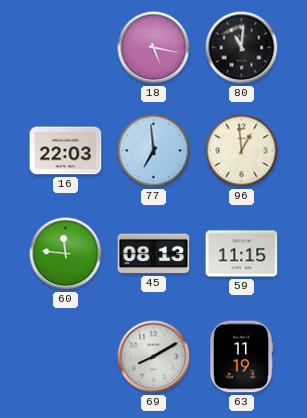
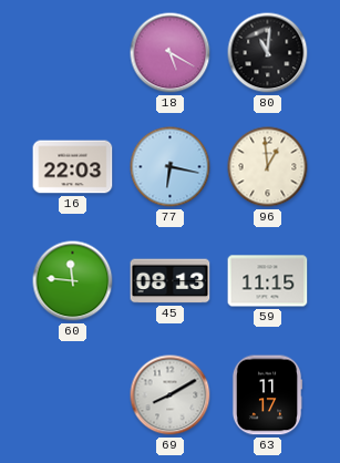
18: 5:17 -> 5:20 (171, 53)
77: 6:59 -> 6:17 (171, 167)
63: 11:19 -> 11:17 (267, 395)
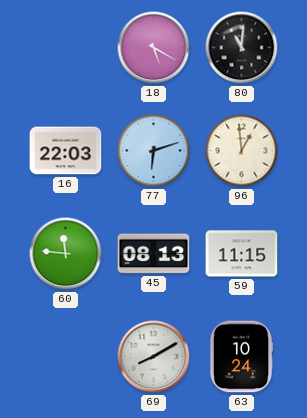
77: 6:17 -> 6:12 (154, 151)
63: 11:17 -> 10:24 (241, 357)
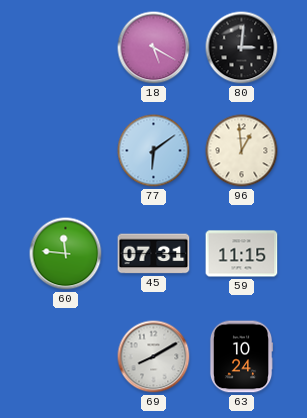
80: 11:01 -> 3:01 (242, 48)
16: 22:03 -> none (66, 151)
77: 6:12 -> 6:09 (154, 151)
45: 08:13 -> 07:31 (154, 254)
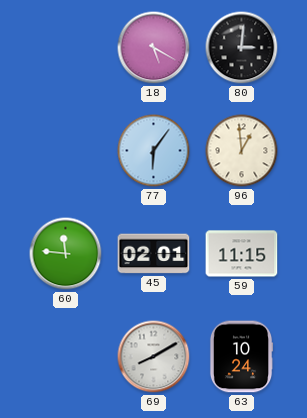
77: 6:09 -> 6:06 (154, 151)
45: 07:31 -> 02:01 (154, 254)
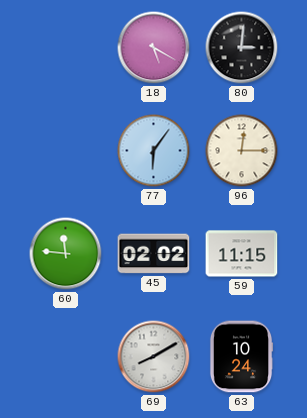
96: 12:59 -> 12:15 (242, 151)
45: 02:01 -> 02:02 (154, 254)
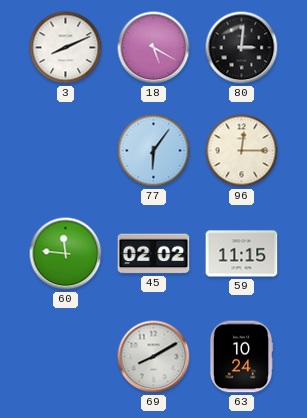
3: none -> 8:11 (66, 48)
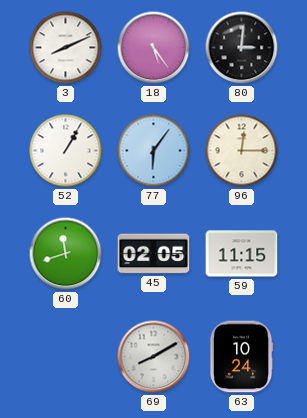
18: 5:20 -> 5:24 (154, 48)
52: none -> 1:05 (66, 151)
60: 11:46 -> 11:42 (66, 254)
45: 02:02 -> 02:05 (154, 254)
